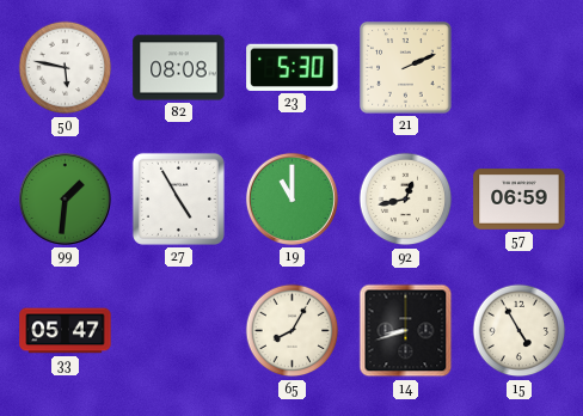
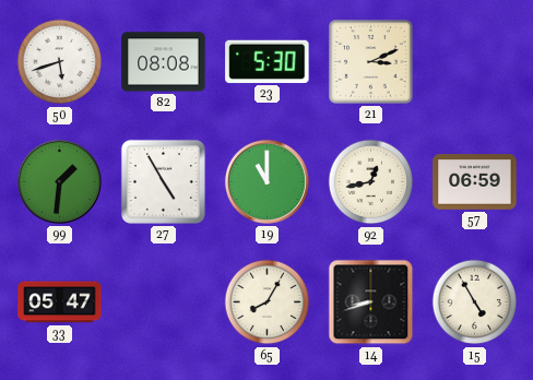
50: 5:47 -> 5:42 (60, 62)
21: 2:11 -> 3:11 (371, 62)
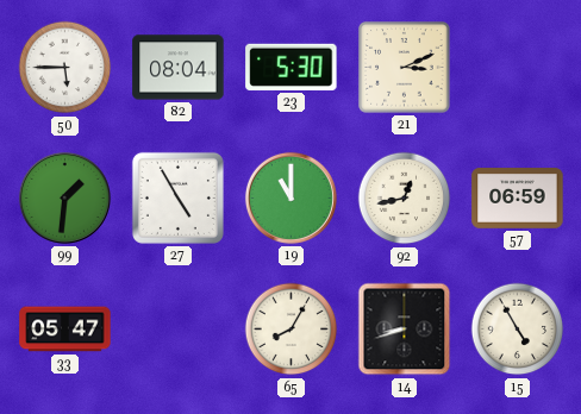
50: 5:42 -> 5:45 (65, 68)
82: 08:08 -> 08:04 (179, 68)
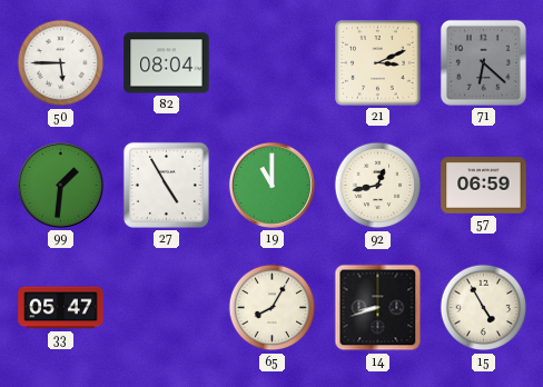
23: 5:30 -> none (292, 67)
71: none -> 6:22 (483, 62)
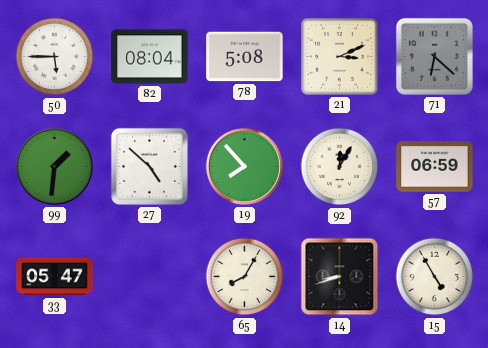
78: none -> 5:08 (245, 57)
27: 4:55 -> 4:52 (149, 166)
19: 11:00 -> 7:53 (244, 166)
92: 12:43 -> 12:05 (340, 167)
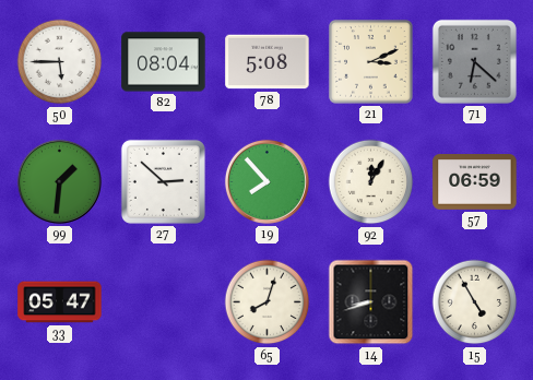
27: 4:52 -> 2:52 (163, 181)
65: 8:05 -> 8:03 (268, 302)
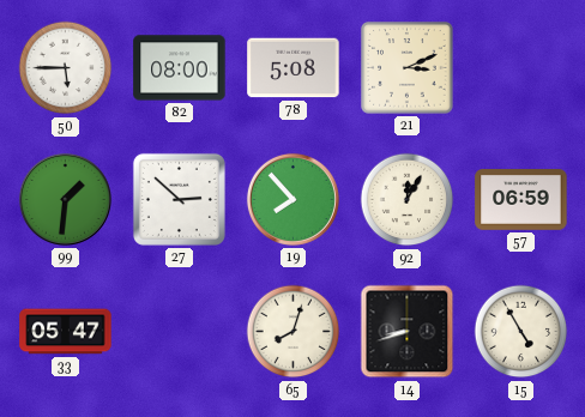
82: 08:04 -> 08:00 (180, 68)
71: 6:22 -> none (474, 61)
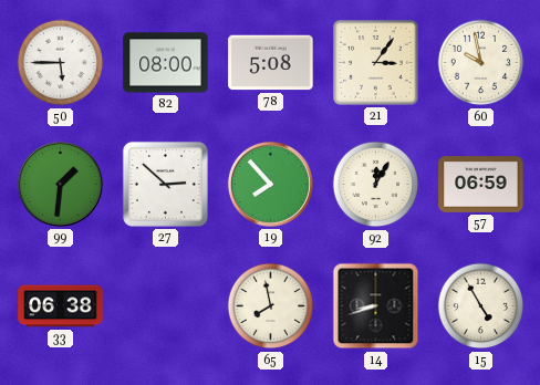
21: 3:11 -> 3:06 (376, 63)
60: none -> 9:58 (481, 63)
33: 05:47 -> 06:38 (61, 306)
65: 8:03 -> 7:58 (271, 306)
